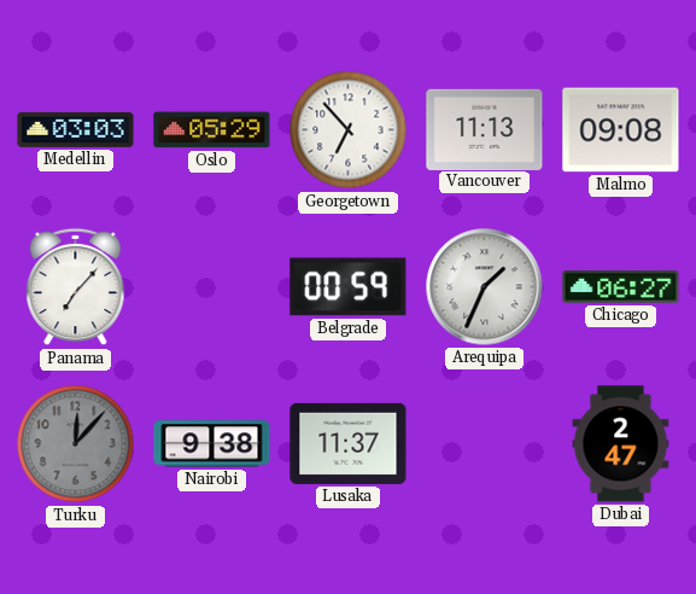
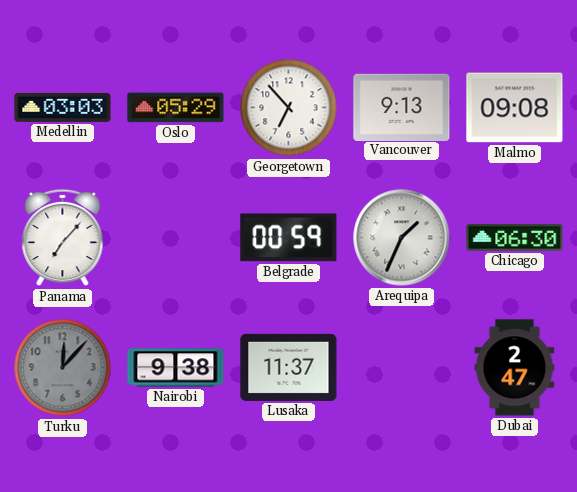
Vancouver: 11:13 -> 9:13 (402, 107)
Chicago: 06:27 -> 06:30 (515, 238)
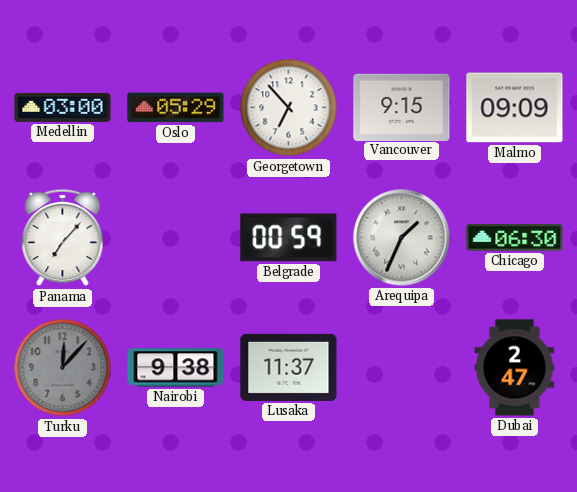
Medellin: 03:03 -> 03:00 (63, 107)
Vancouver: 9:13 -> 9:15 (402, 107)
Malmo: 09:08 -> 09:09 (515, 108)
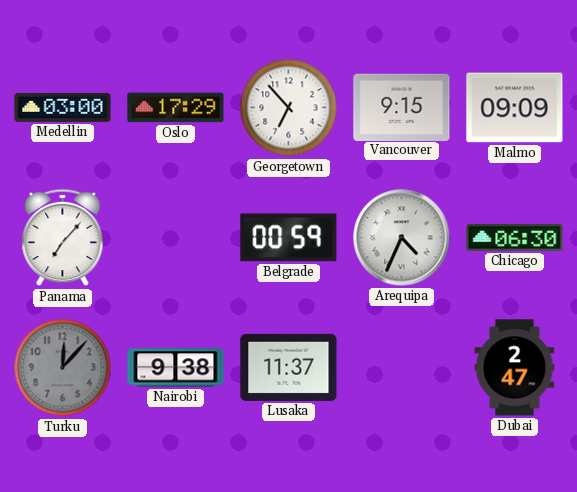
Oslo: 05:29 -> 17:29 (176, 108)
Arequipa: 1:34 -> 4:34 (402, 238)
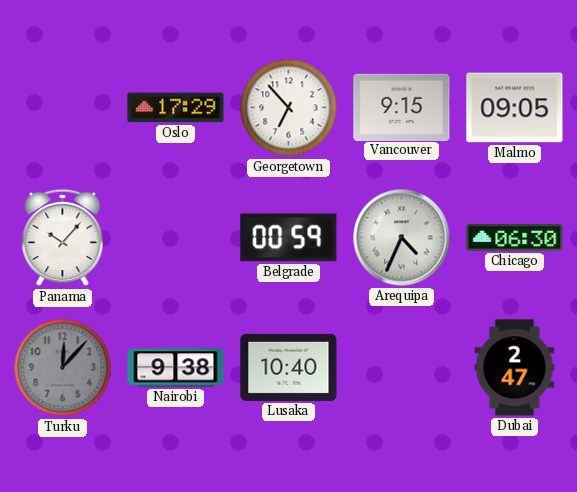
Medellin: 03:00 -> none (63, 107)
Malmo: 09:09 -> 09:05 (515, 108)
Panama: 7:07 -> 10:07 (63, 238)
Lusaka: 11:37 -> 10:40 (289, 367)
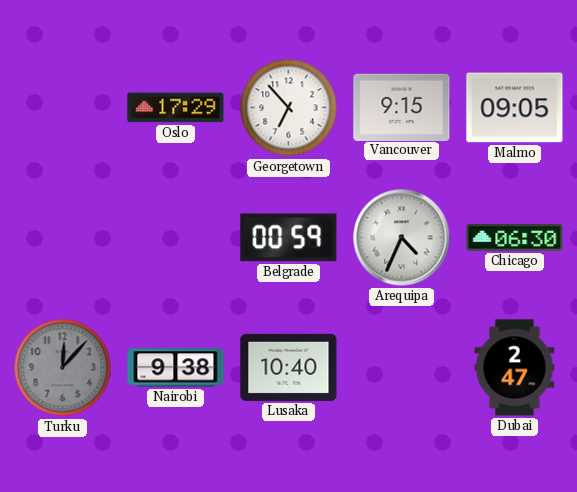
Panama: 10:07 -> none (63, 238)
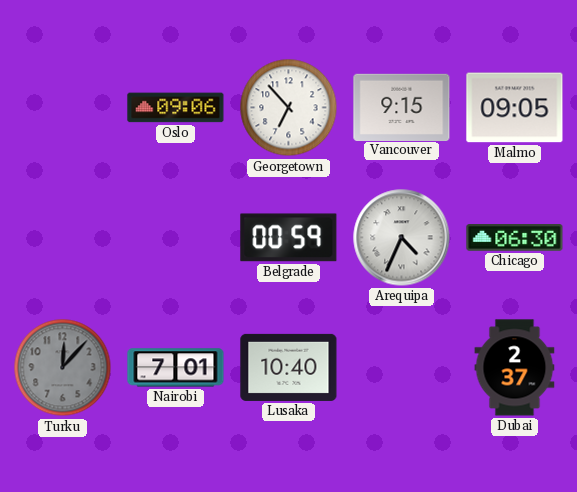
Oslo: 17:29 -> 09:06 (176, 108)
Nairobi: 9:38 -> 7:01 (176, 368)
Dubai: 2:47 -> 2:37 (515, 368)
